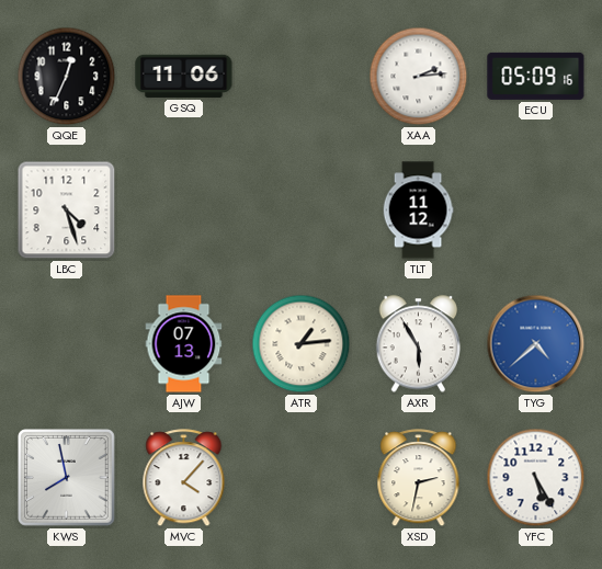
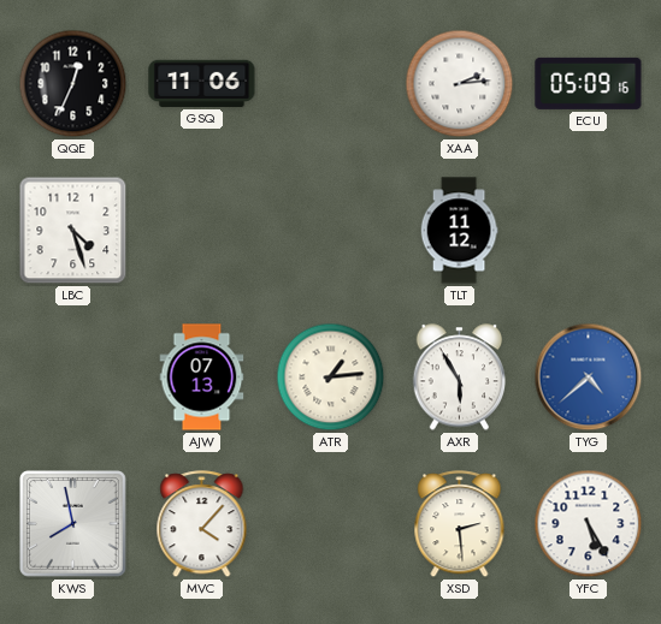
XSD: 2:32 -> 2:29 (460, 524)
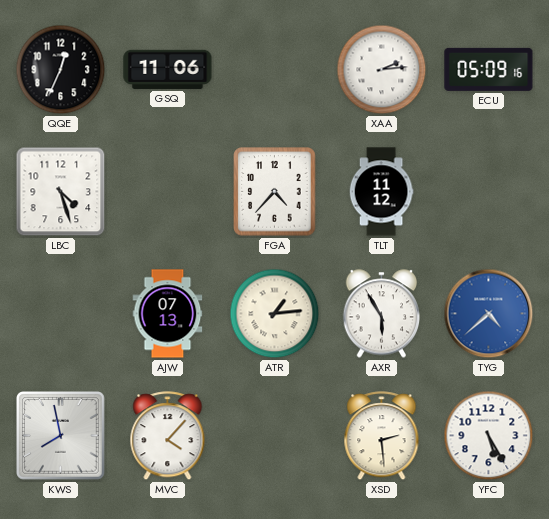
FGA: none -> 4:37 (275, 192)
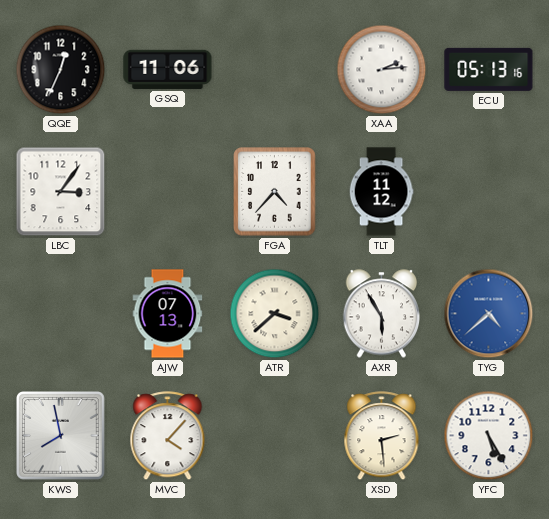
ECU: 05:09 -> 05:13 (489, 69)
LBC: 4:27 -> 3:06 (61, 192)
ATR: 1:14 -> 3:38 (275, 314)
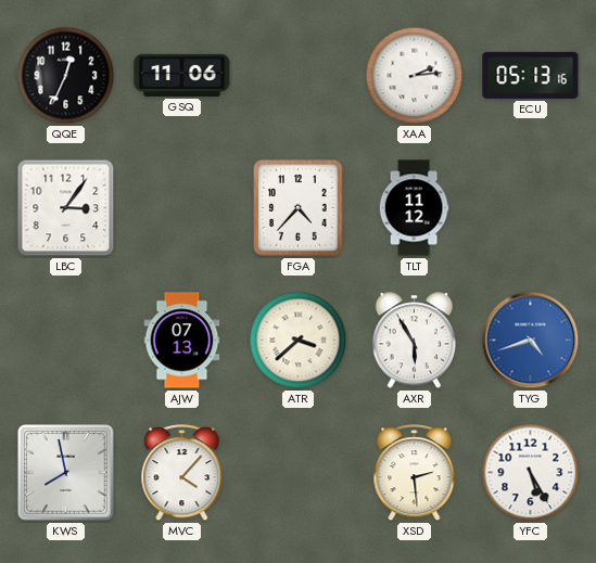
TYG: 4:38 -> 4:42 (531, 341)
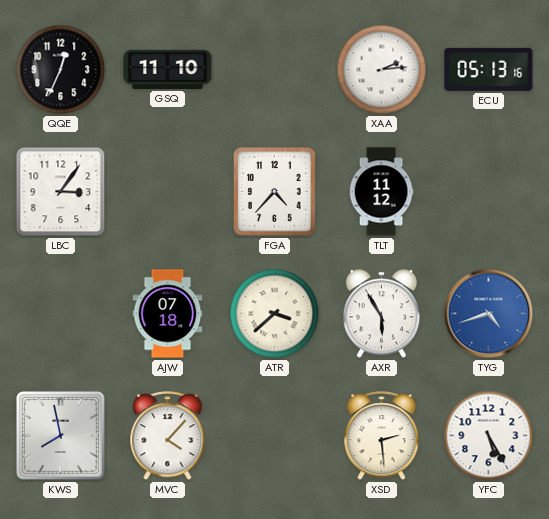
GSQ: 11:06 -> 11:10 (168, 69)
AJW: 07:13 -> 07:18 (168, 314)
